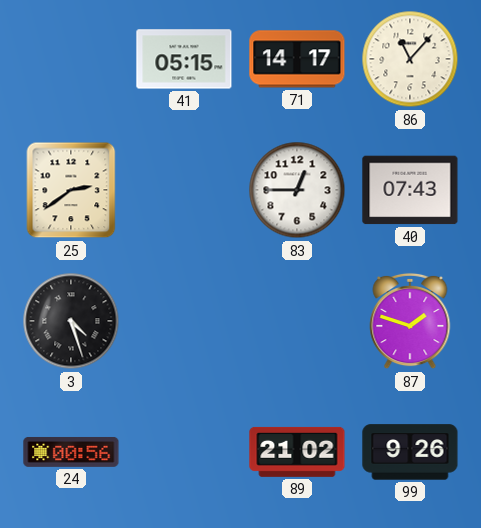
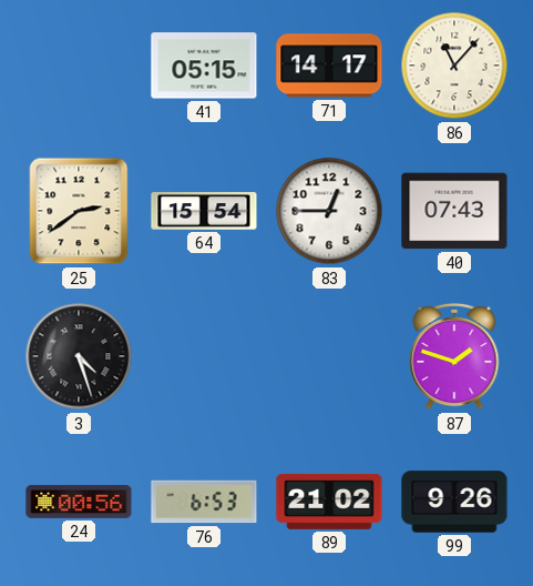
64: none -> 15:54 (204, 212)
76: none -> 6:53 (204, 502)
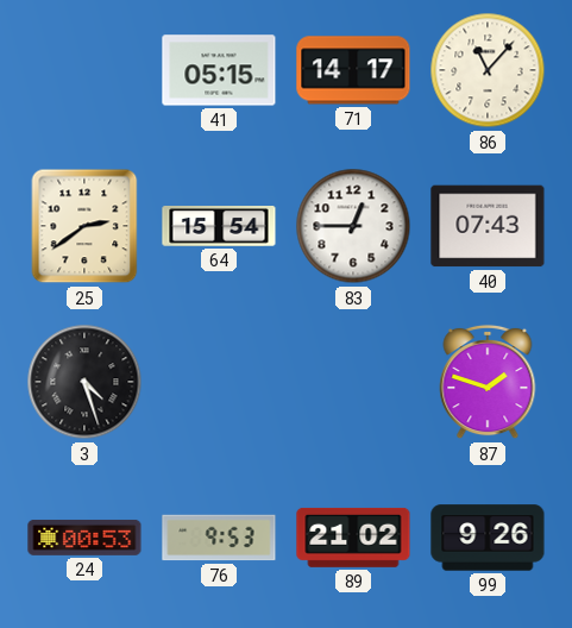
24: 00:56 -> 00:53 (84, 538)
76: 6:53 -> 9:53 (219, 538)
